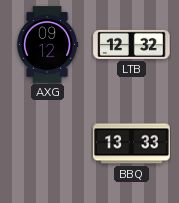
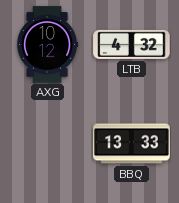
AXG: 09:12 -> 10:12 (47, 45)
LTB: 12:32 -> 4:32 (132, 44)
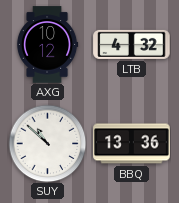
SUY: none -> 10:52 (47, 143)
BBQ: 13:33 -> 13:36 (132, 144)
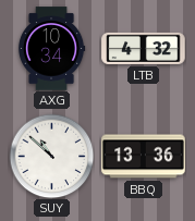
AXG: 10:12 -> 10:34 (51, 49)
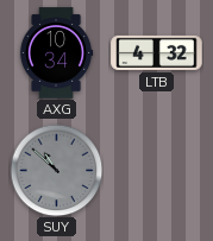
SUY dial: white -> grey (56, 170)
BBQ: 13:36 -> none (144, 157)
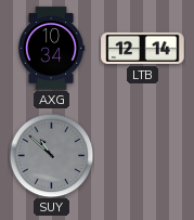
LTB: 4:32 -> 12:14 (143, 48)
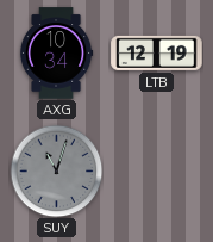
LTB: 12:14 -> 12:19 (157, 52)
SUY: 10:52 -> 11:03 (56, 170)
